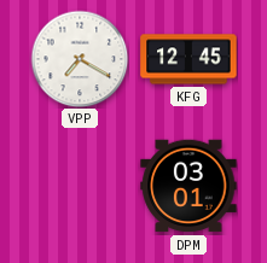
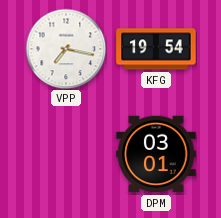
VPP: 7:20 -> 7:17 (66, 49)
KFG: 12:45 -> 19:54 (156, 49)
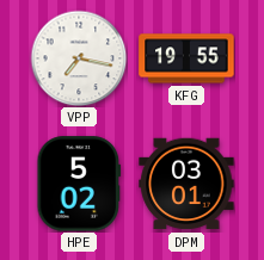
KFG: 19:54 -> 19:55 (186, 58)
HPE: none -> 5:02 (79, 184)
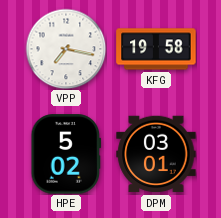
KFG: 19:55 -> 19:58 (156, 49)
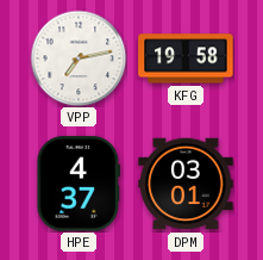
VPP: 7:17 -> 7:13 (79, 58)
HPE: 5:02 -> 4:37 (79, 184)
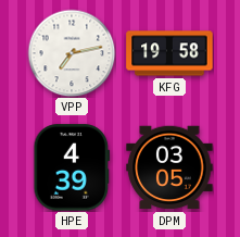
HPE: 4:37 -> 4:39 (72, 167)
DPM: 03:01 -> 03:05 (169, 167)
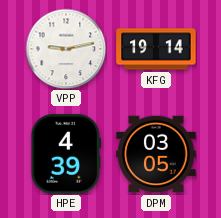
VPP: 7:13 -> 9:13 (66, 49)
KFG: 19:58 -> 19:14 (156, 49)
